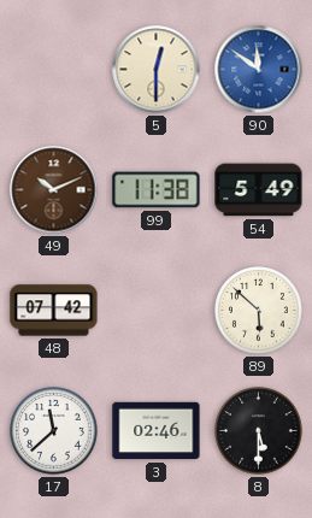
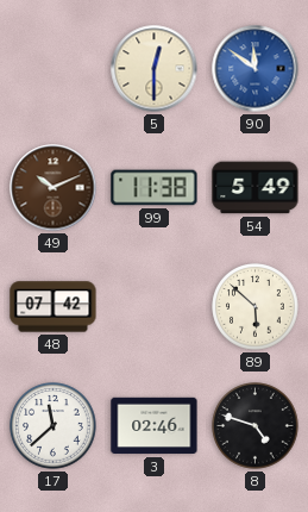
8: 5:30 -> 4:48 (256, 426)
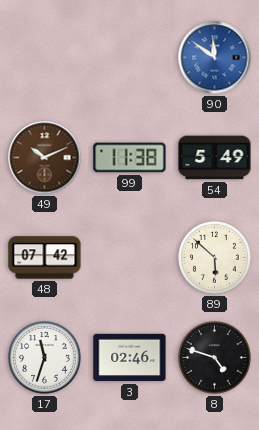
5: 12:30 -> none (155, 69)
17: 11:38 -> 11:33 (45, 358)
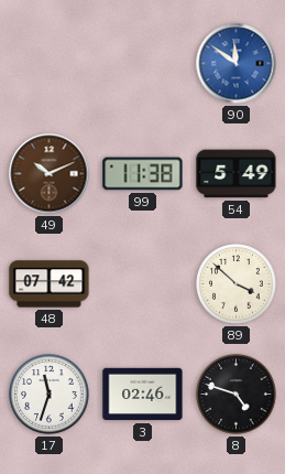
89: 5:52 -> 3:52 (237, 284)
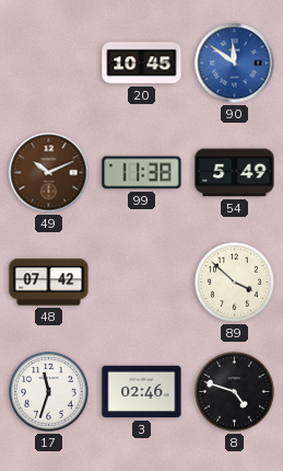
20: none -> 10:45 (142, 64)
